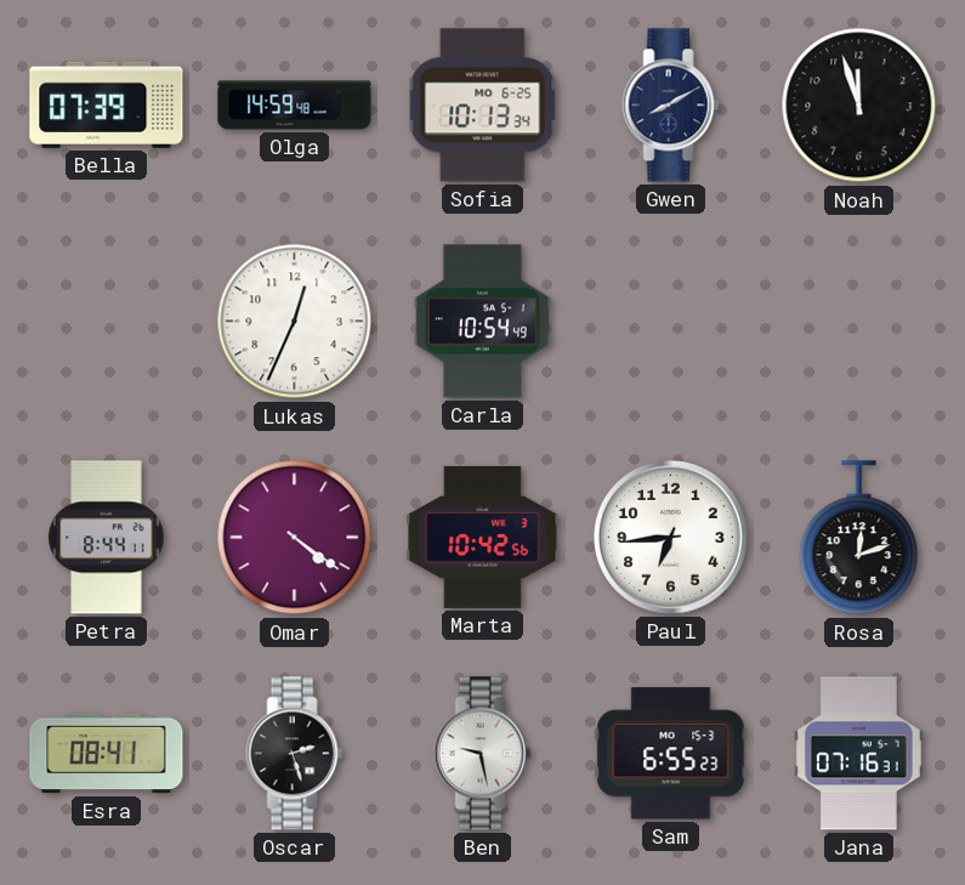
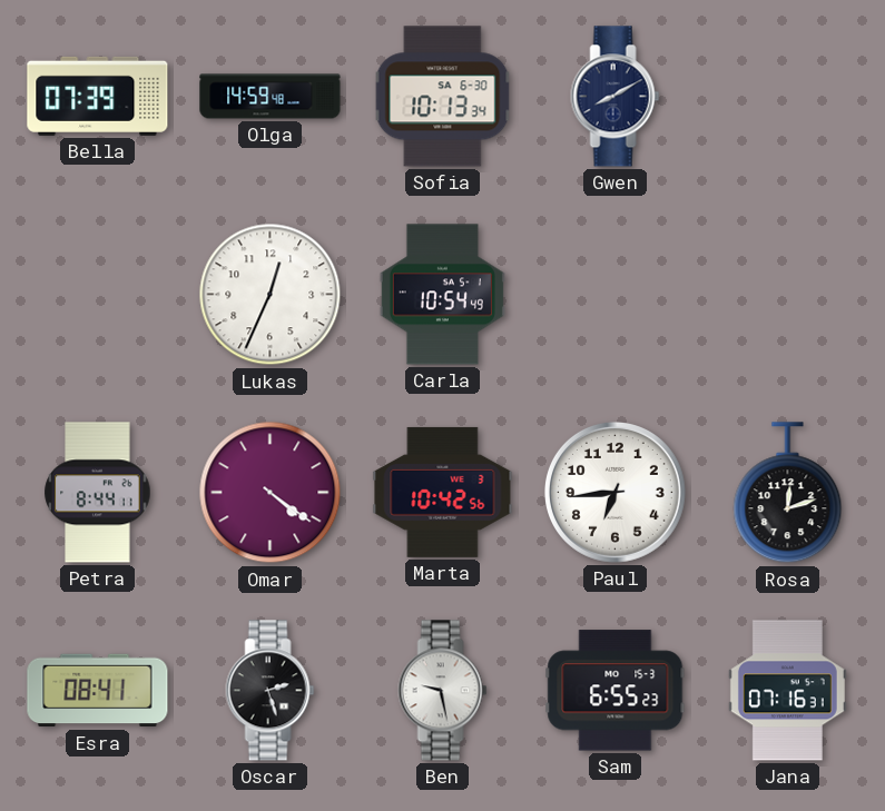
Sofia date: MO 6-25 -> SA 6-30 (443, 97)
Noah: 11:57 -> none (859, 106)
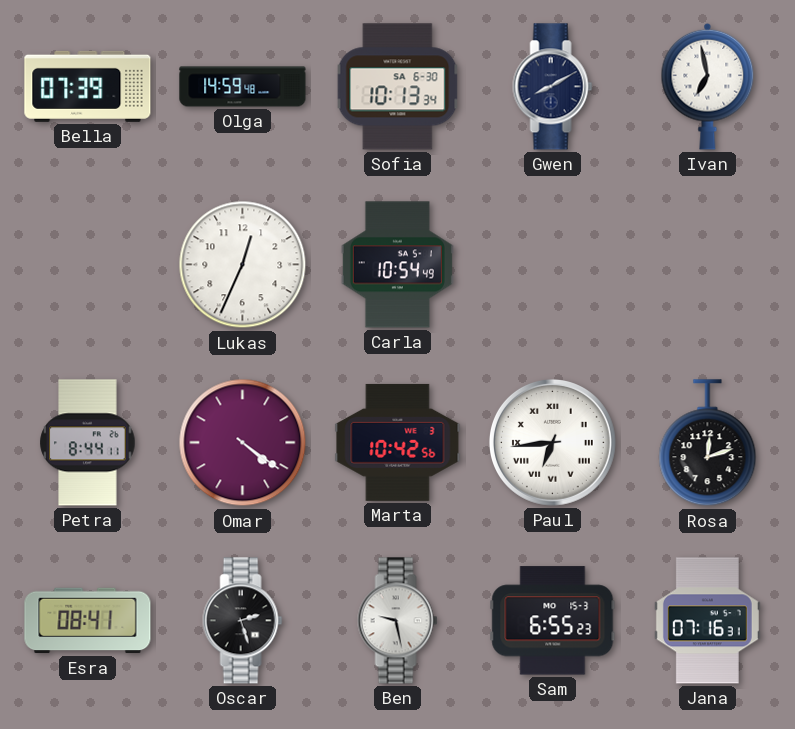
Ivan: none -> 6:58 (708, 86)
Paul numerals: Arabic -> Roman (552, 442)
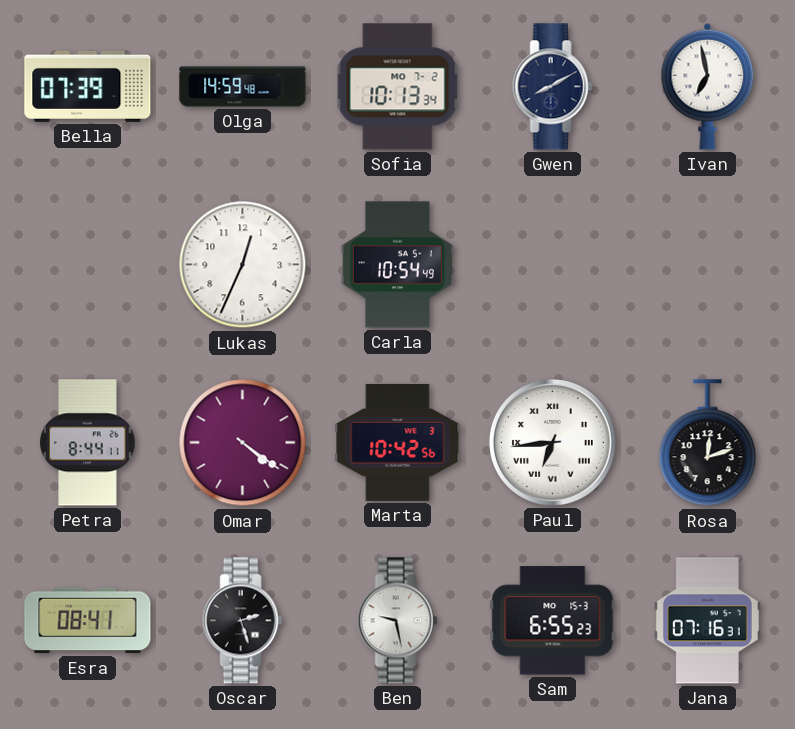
Sofia date: SA 6-30 -> MO 7-2 (398, 87)
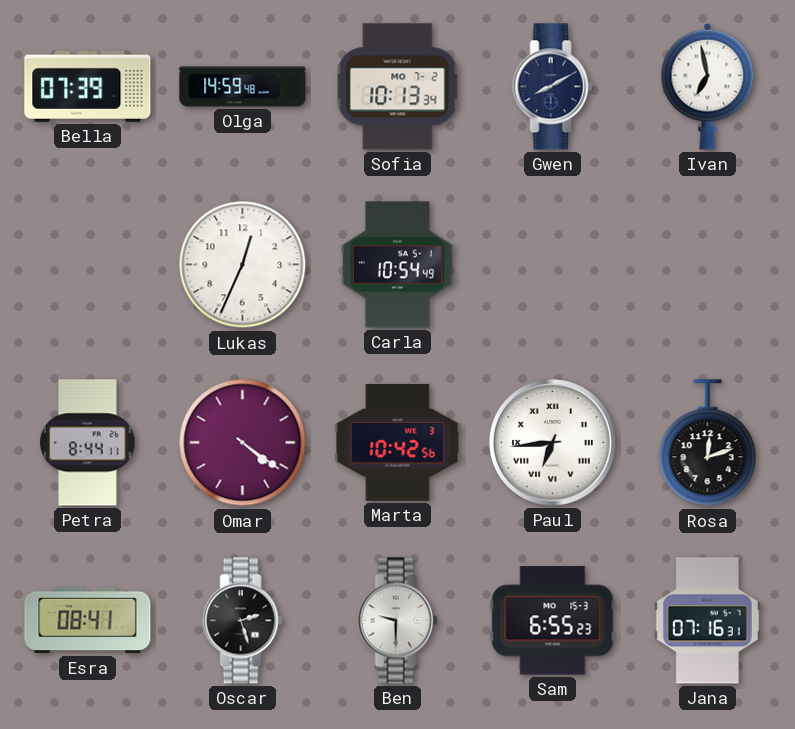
Ben: 9:28 -> 9:30 (398, 621)
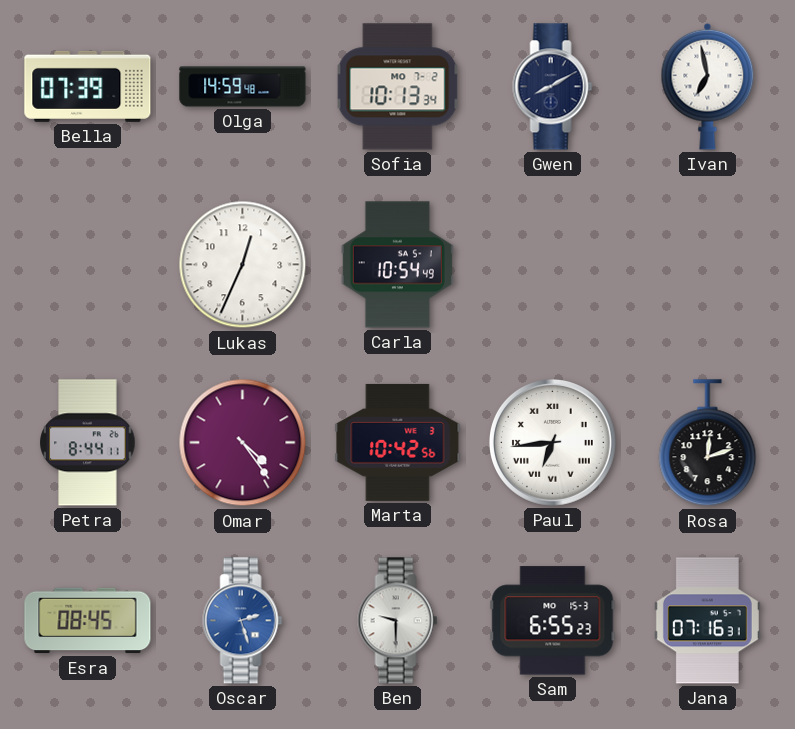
Omar: 4:21 -> 4:24 (243, 443)
Esra: 08:41 -> 08:45 (88, 621)
Oscar dial: black -> blue (243, 621)
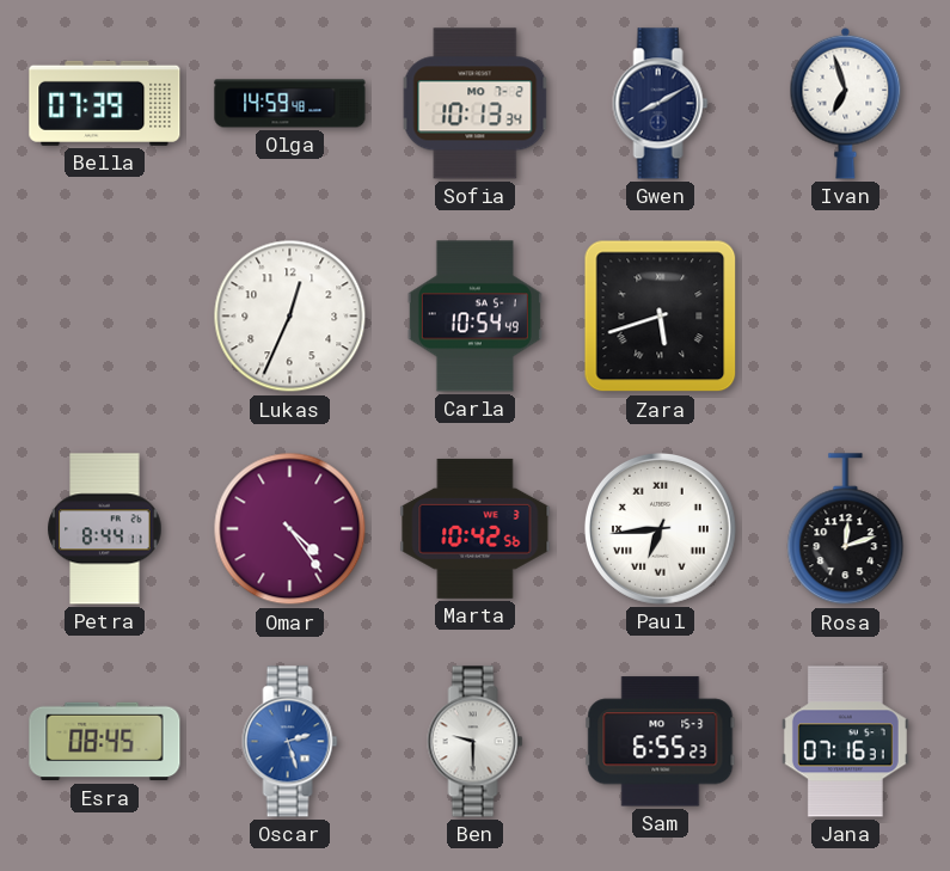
Ivan: 6:58 -> 6:57 (846, 103)
Zara: none -> 5:42 (661, 317)
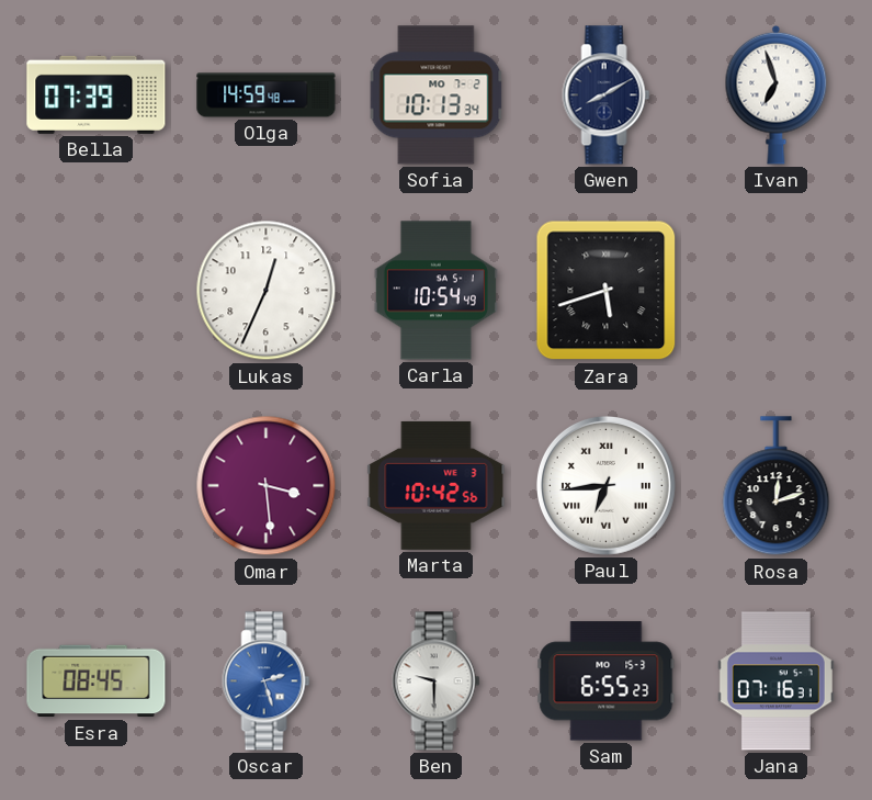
Petra: 8:44 -> none (105, 529)
Omar: 4:24 -> 3:29 (267, 486)
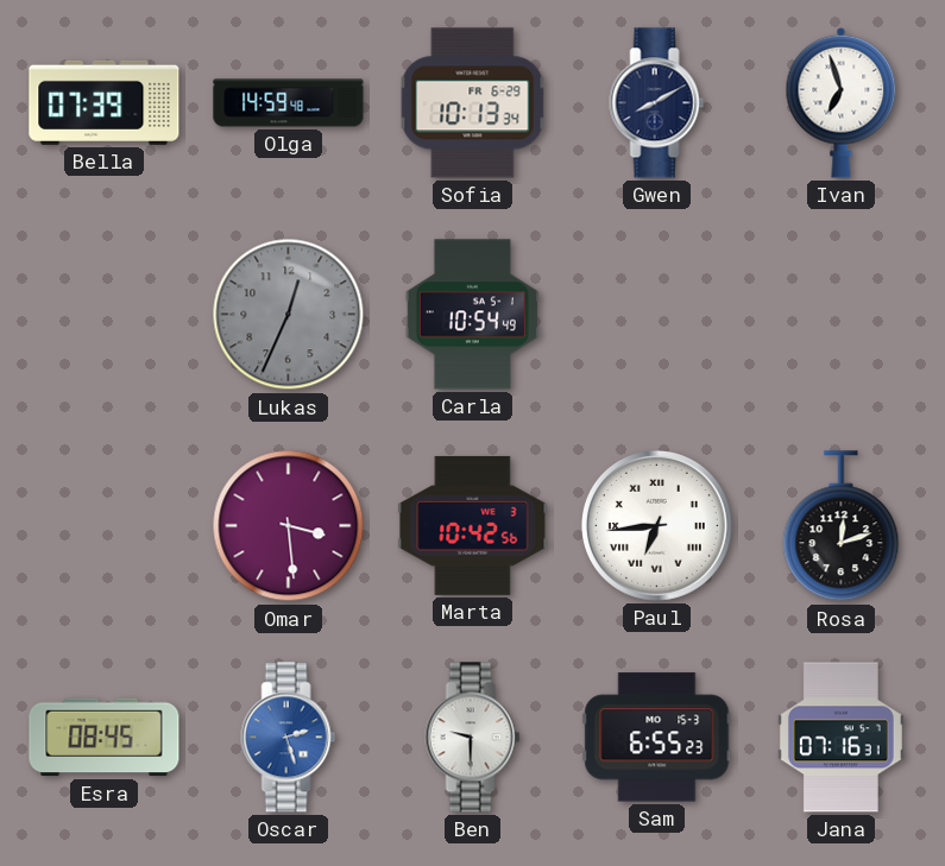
Sofia date: MO 7-2 -> FR 6-29 (473, 103)
Lukas dial: white -> grey (289, 315)
Zara: 5:42 -> none (607, 291)
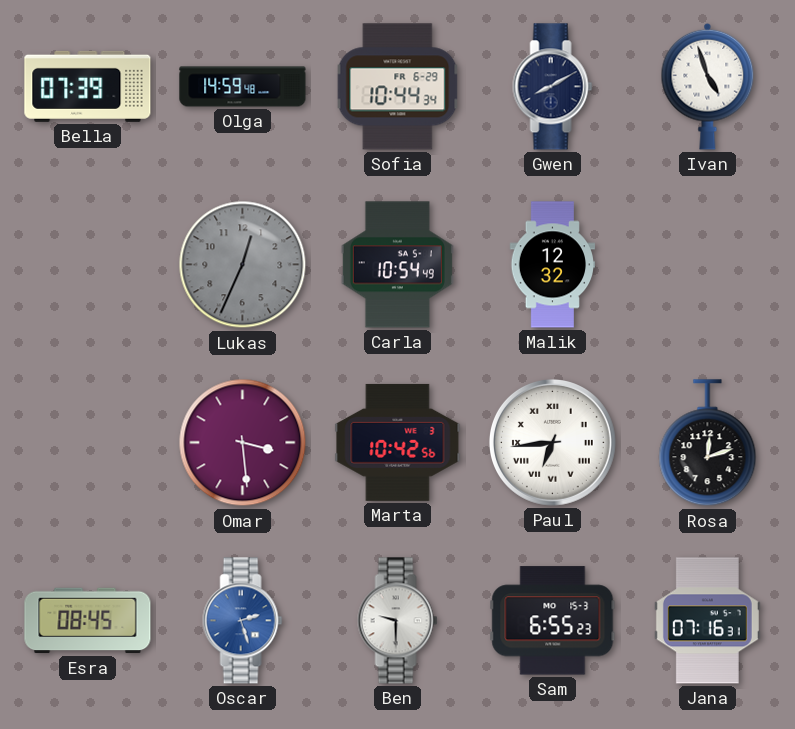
Sofia: 10:13 -> 10:44 (398, 87)
Ivan: 6:57 -> 4:57 (708, 86)
Malik: none -> 12:32 (553, 265)
